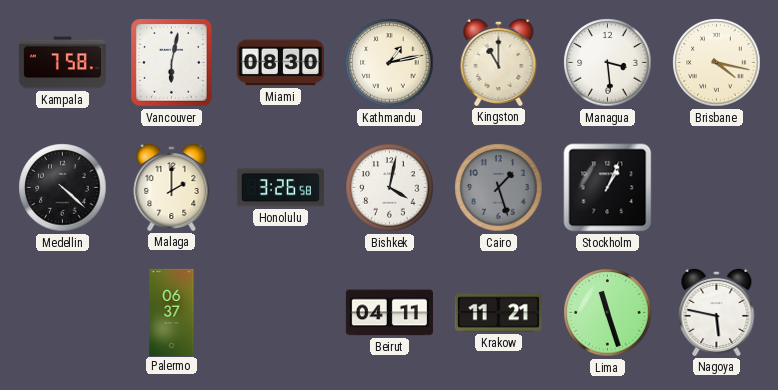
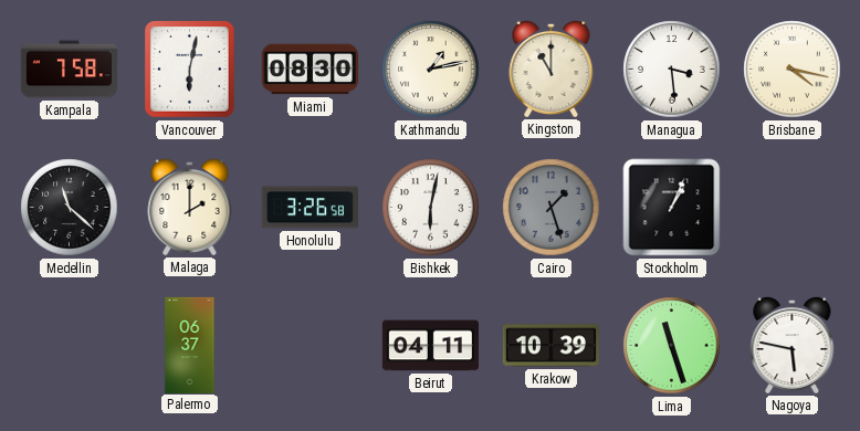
Medellin: 4:22 -> 11:22 (70, 208)
Bishkek: 4:02 -> 6:02 (431, 208)
Krakow: 11:21 -> 10:39 (550, 346)
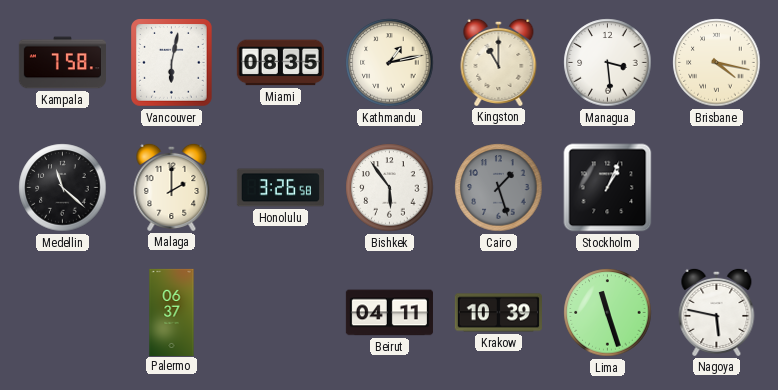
Miami: 08:30 -> 08:35 (280, 63)
Bishkek: 6:02 -> 5:54 (390, 188)
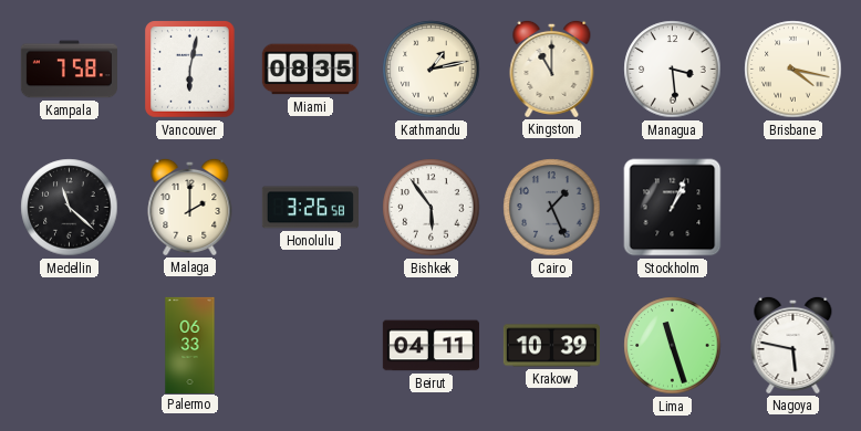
Cairo: 1:27 -> 1:26 (552, 208)
Palermo: 06:37 -> 06:33 (190, 345)
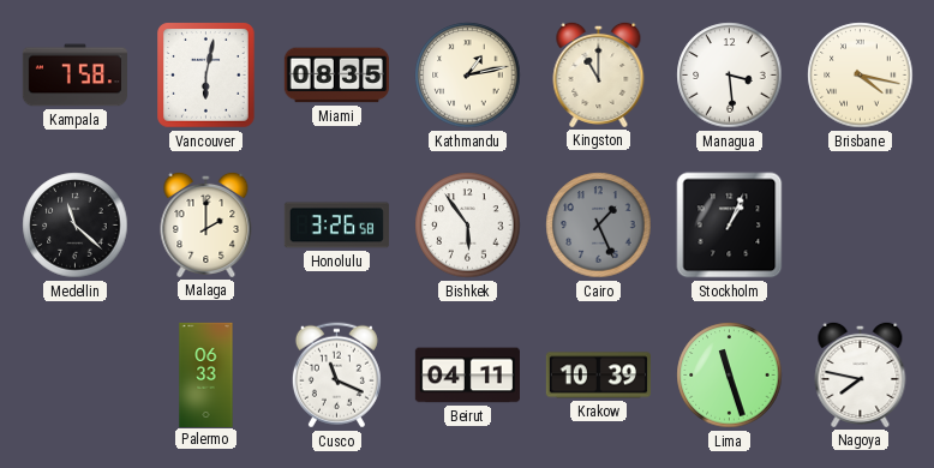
Cusco: none -> 11:19 (336, 376)
Nagoya: 5:47 -> 7:47 (861, 374)
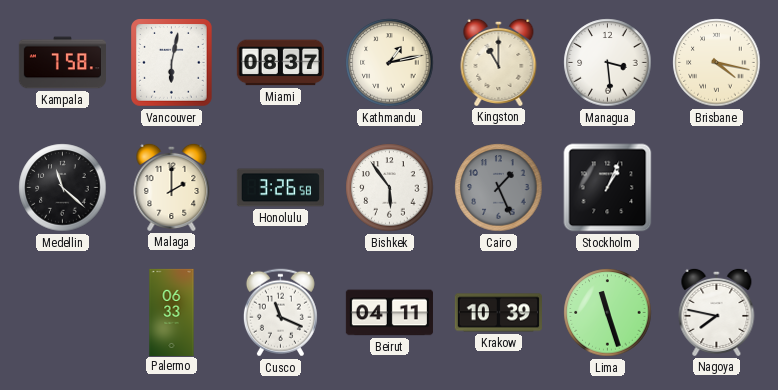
Miami: 08:35 -> 08:37 (280, 63)
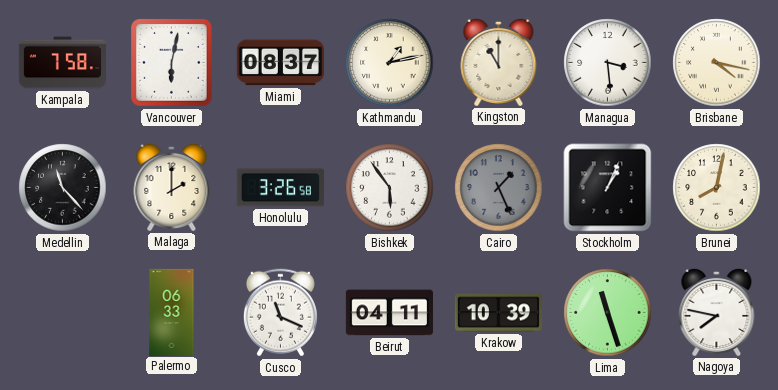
Medellin: 11:22 -> 11:23 (63, 188)
Brunei: none -> 8:02 (717, 188)
